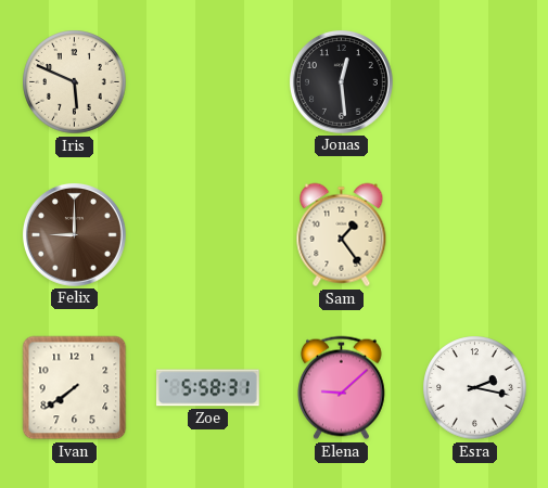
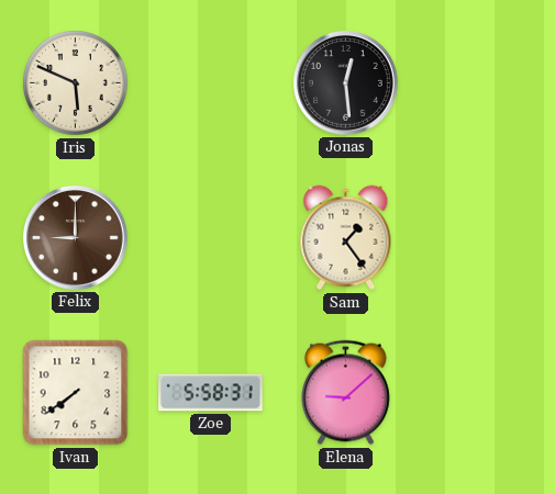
Esra: 2:17 -> none (475, 388)
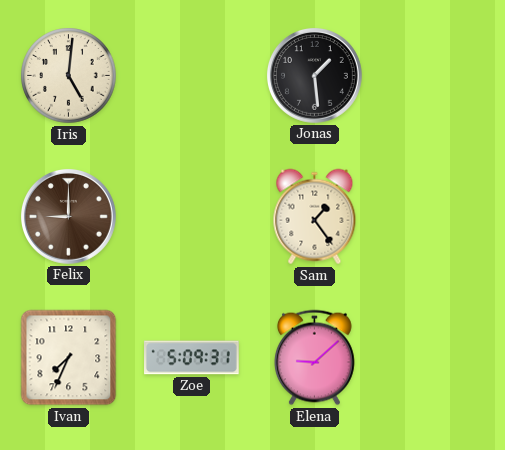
Iris: 5:49 -> 5:01 (69, 76)
Jonas: 12:29 -> 1:29 (314, 75)
Ivan: 7:39 -> 7:34 (69, 358)
Zoe: 5:58 -> 5:09 (192, 358)
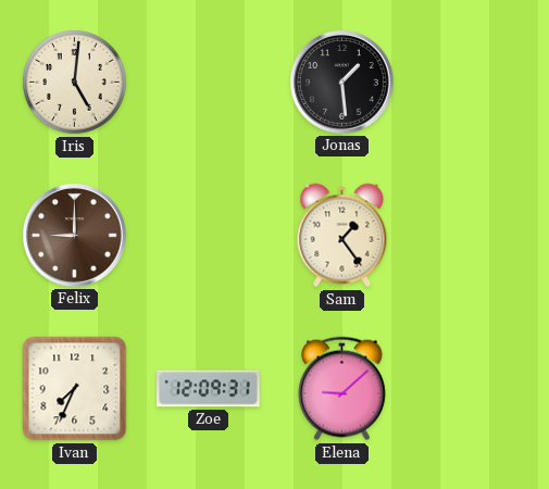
Zoe: 5:09 -> 12:09 (209, 389)
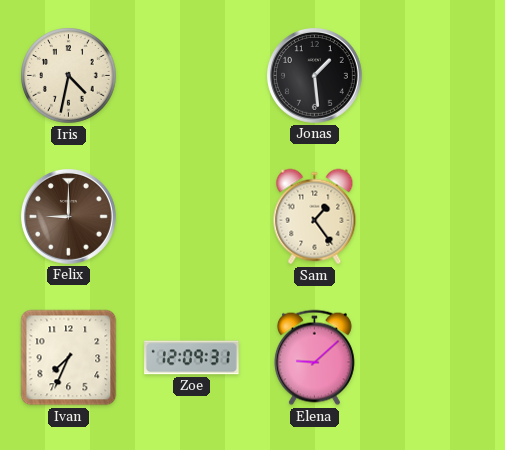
Iris: 5:01 -> 4:32 (69, 76)
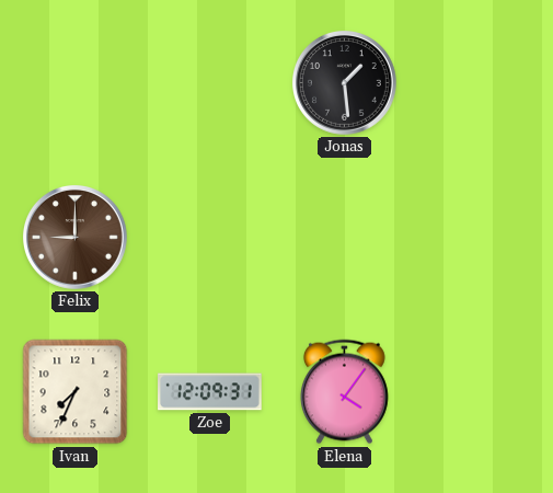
Iris: 4:32 -> none (69, 76)
Sam: 1:24 -> none (315, 217)
Elena: 9:08 -> 4:06 (344, 392)
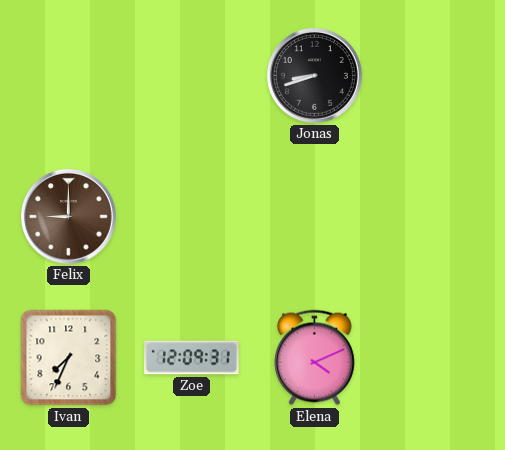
Jonas: 1:29 -> 8:42 (314, 75)
Elena: 4:06 -> 4:11 (314, 358)
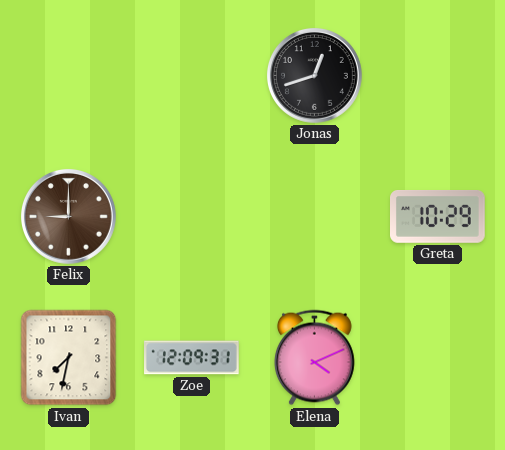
Jonas: 8:42 -> 12:42 (314, 75)
Greta: none -> 10:29 (438, 217)
Ivan: 7:34 -> 7:32 (69, 358)
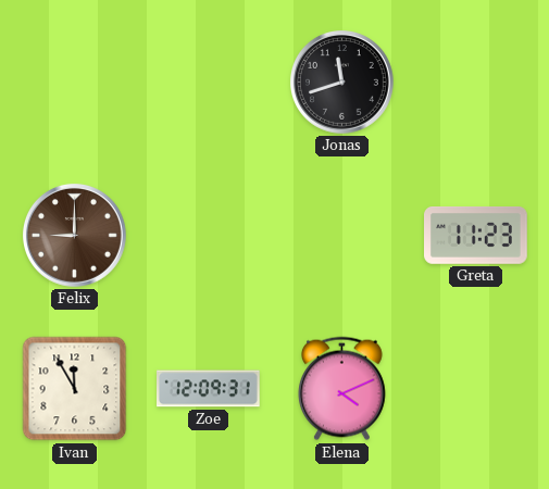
Jonas: 12:42 -> 11:42 (341, 81)
Greta: 10:29 -> 11:23 (476, 236)
Ivan: 7:32 -> 11:55 (75, 389)
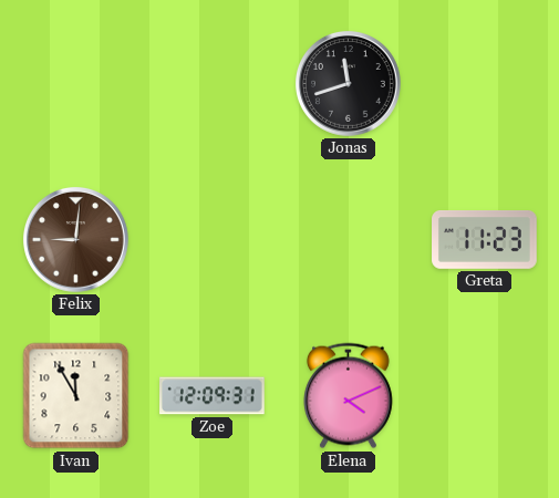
Felix: 9:00 -> 9:01 (75, 239)
